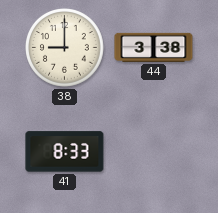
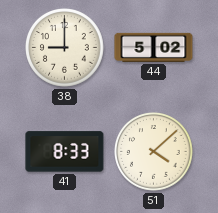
44: 3:38 -> 5:02 (154, 47)
51: none -> 4:08 (154, 152)
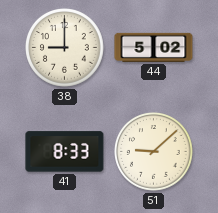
51: 4:08 -> 9:08 (154, 152)
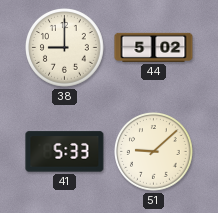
41: 8:33 -> 5:33 (65, 152)
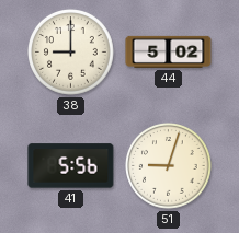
41: 5:33 -> 5:56 (71, 166)
51: 9:08 -> 9:03 (169, 166)
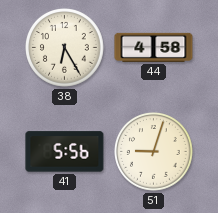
38: 9:00 -> 6:25 (65, 48)
44: 5:02 -> 4:58 (154, 47)
